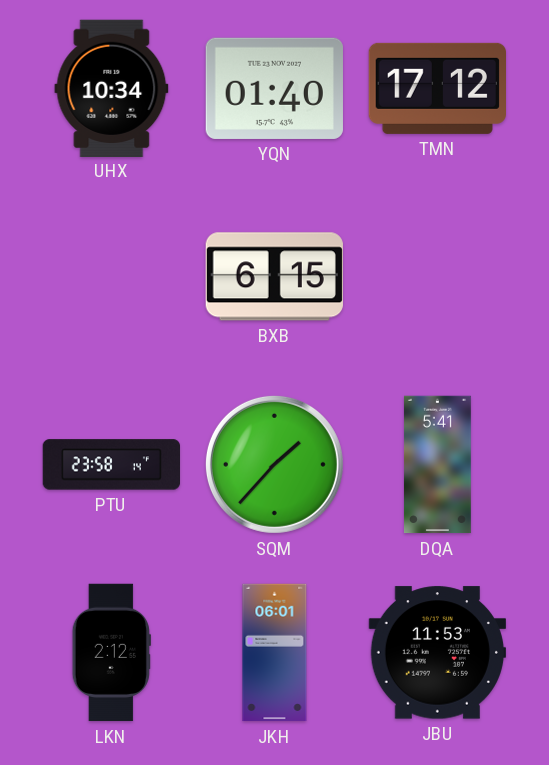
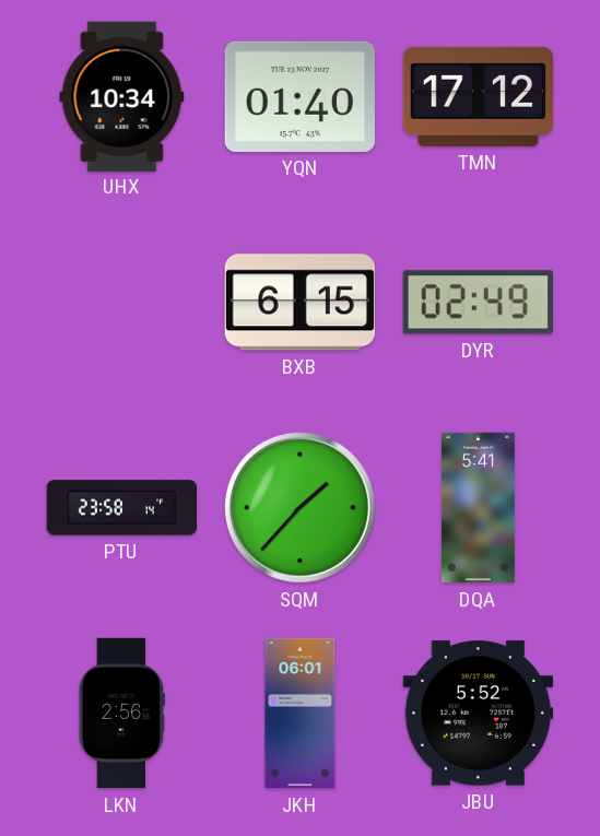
DYR: none -> 02:49 (478, 303)
LKN: 2:12 -> 2:56 (121, 714)
JBU: 11:53 -> 5:52 (478, 714)
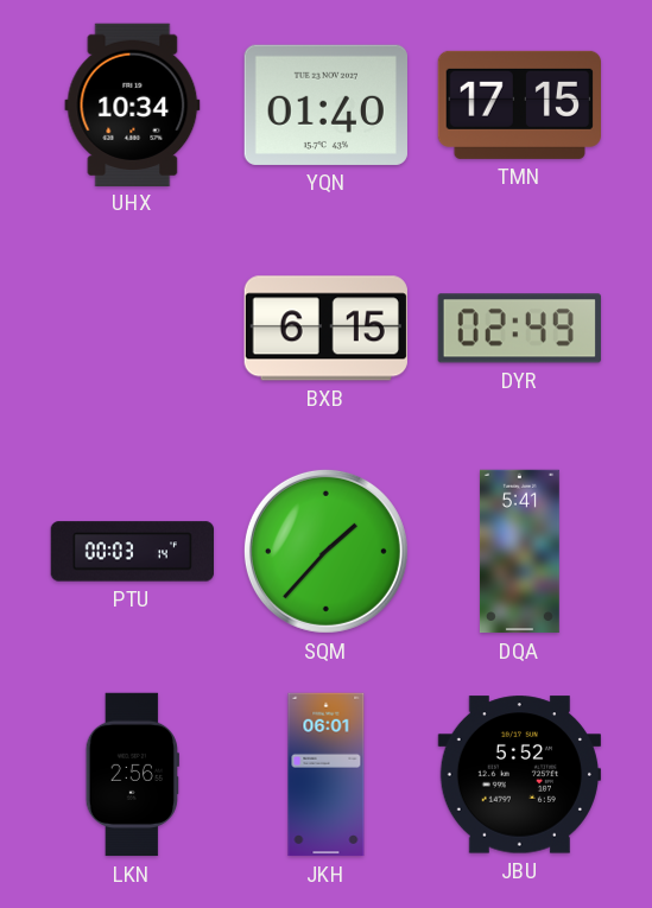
TMN: 17:12 -> 17:15 (519, 104)
PTU: 23:58 -> 00:03 (132, 552)
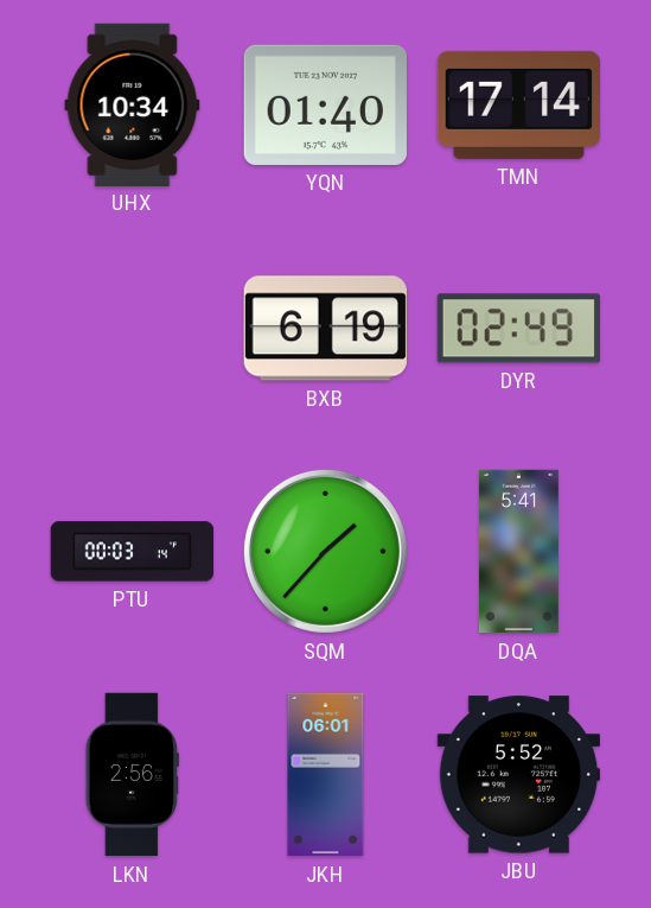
TMN: 17:15 -> 17:14 (518, 104)
BXB: 6:15 -> 6:19 (325, 329)
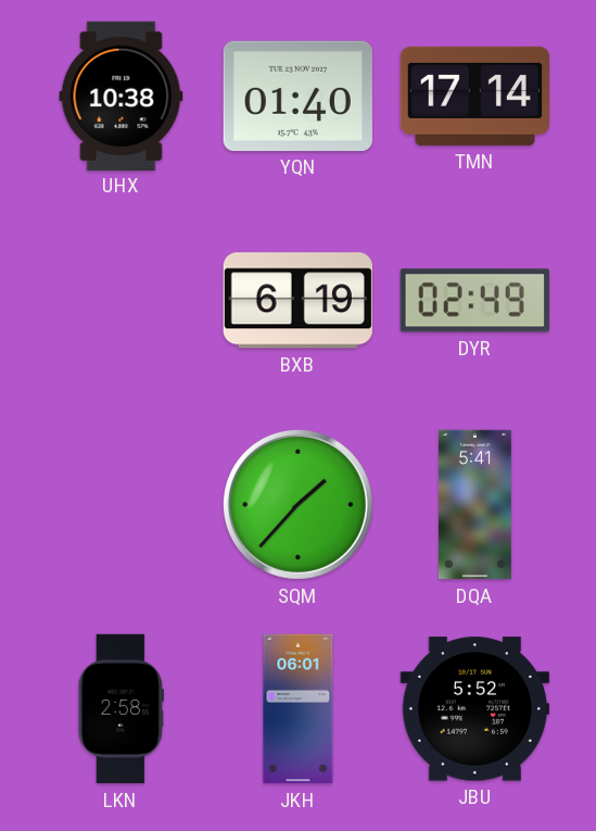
UHX: 10:34 -> 10:38 (122, 96)
PTU: 00:03 -> none (132, 552)
LKN: 2:56 -> 2:58 (121, 709)
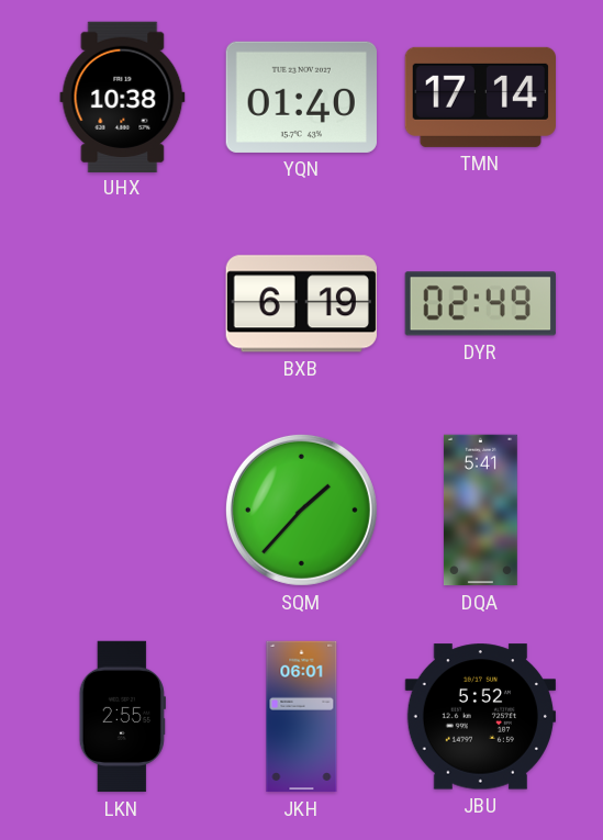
LKN: 2:58 -> 2:55 (122, 717)
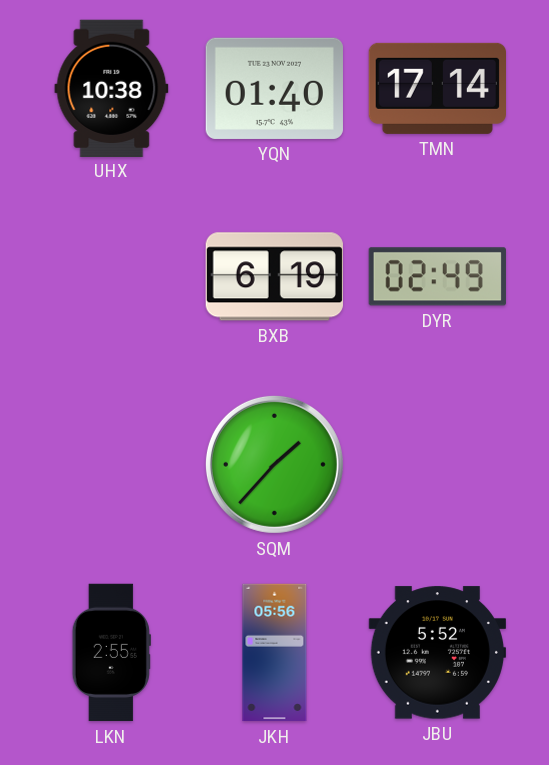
DQA: 5:41 -> none (480, 511)
JKH: 06:01 -> 05:56 (275, 653)
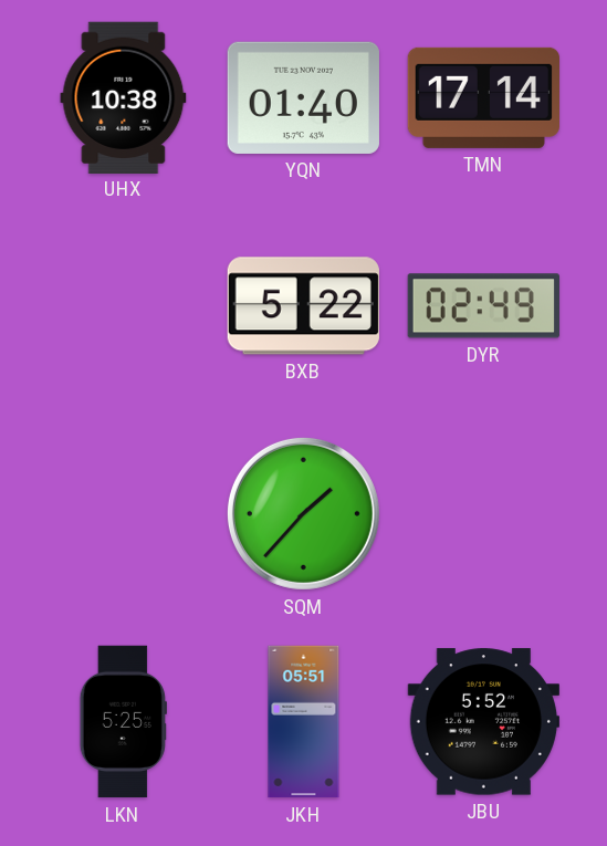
BXB: 6:19 -> 5:22 (303, 306)
LKN: 2:55 -> 5:25 (123, 722)
JKH: 05:56 -> 05:51 (304, 722)
